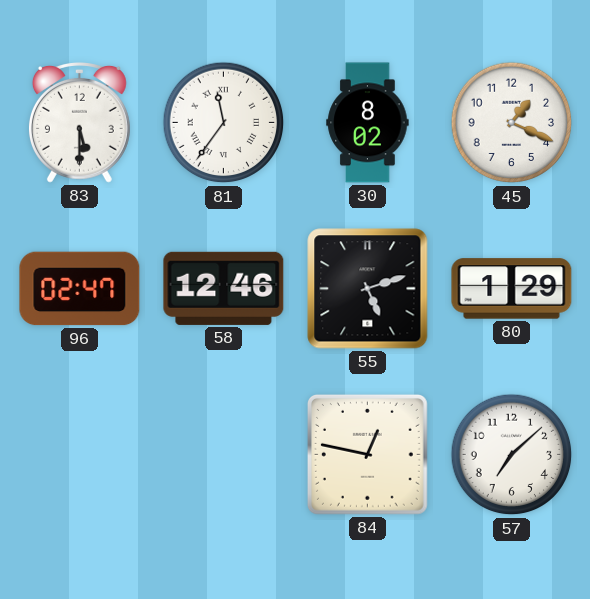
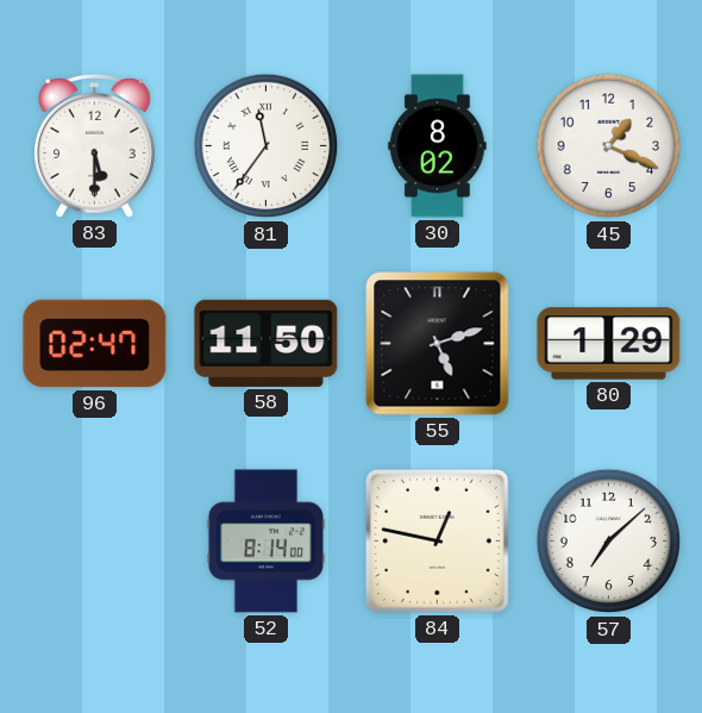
58: 12:46 -> 11:50 (267, 343)
52: none -> 8:14 (267, 542)
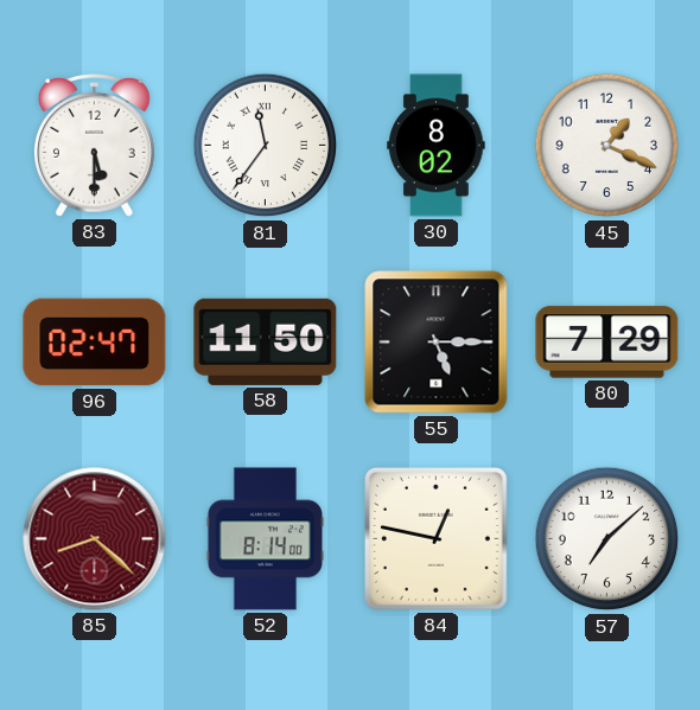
55: 5:12 -> 5:15 (437, 343)
80: 1:29 -> 7:29 (607, 343)
85: none -> 8:22 (95, 539)
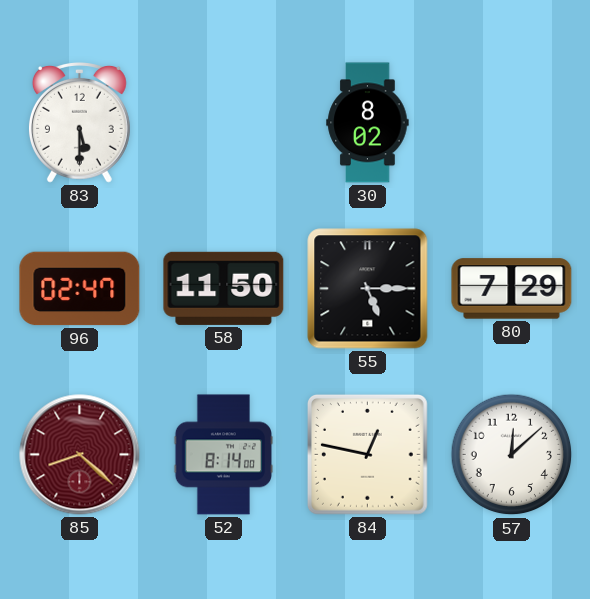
81: 11:36 -> none (266, 146)
45: 1:19 -> none (607, 146)
57: 7:08 -> 12:08 (512, 455)
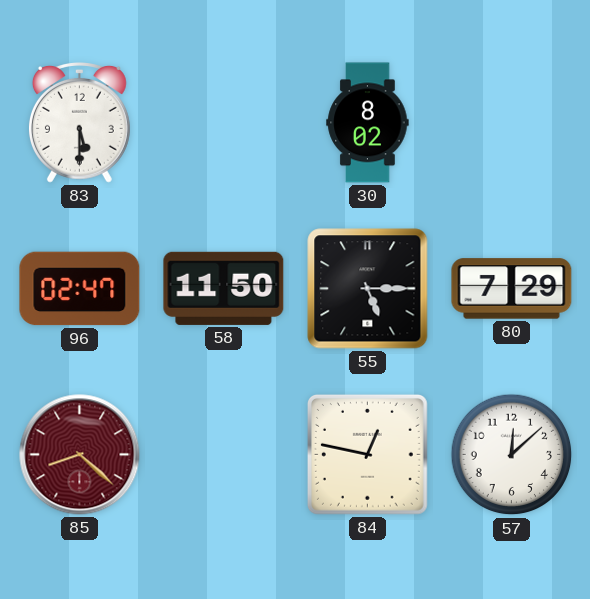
52: 8:14 -> none (224, 455)
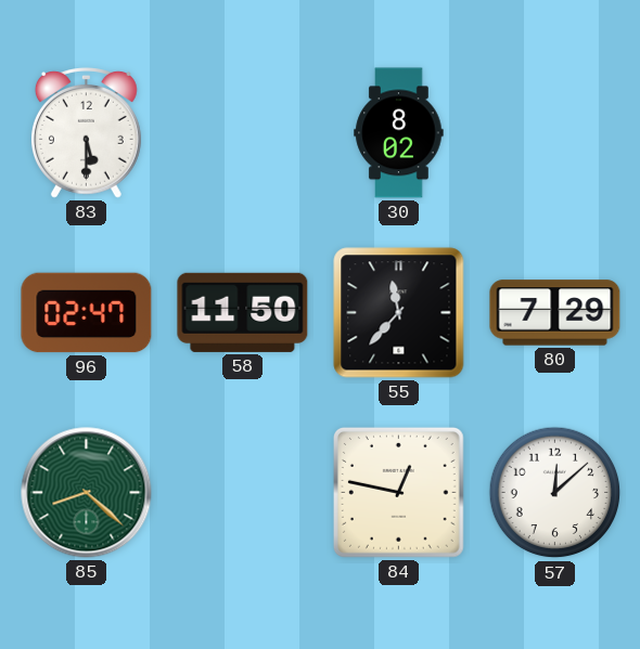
55: 5:15 -> 11:37 (399, 313)
85 dial: burgundy -> green (87, 493)
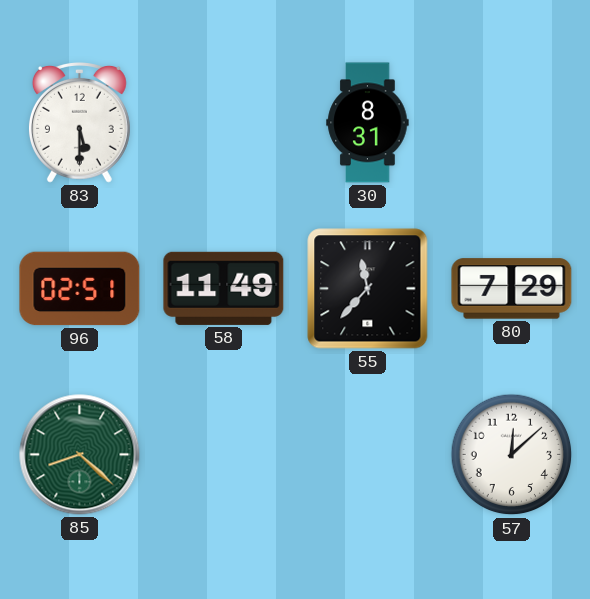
30: 8:02 -> 8:31 (368, 123)
96: 02:47 -> 02:51 (80, 289)
58: 11:50 -> 11:49 (224, 288)
84: 12:47 -> none (398, 492)
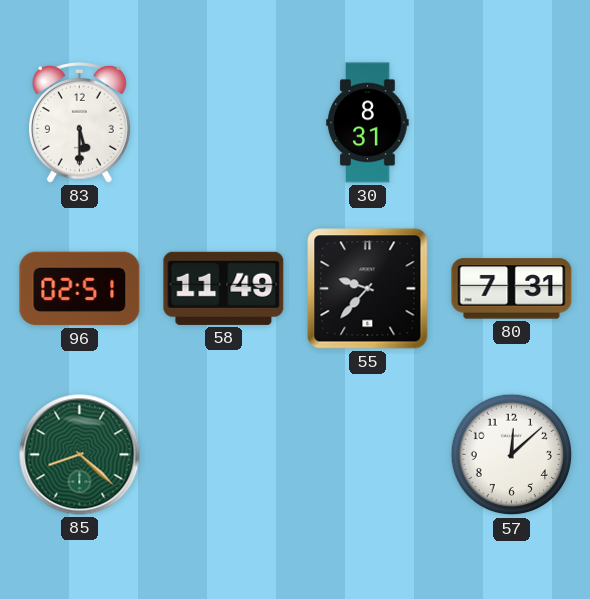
55: 11:37 -> 9:37 (368, 289)
80: 7:29 -> 7:31 (512, 289)
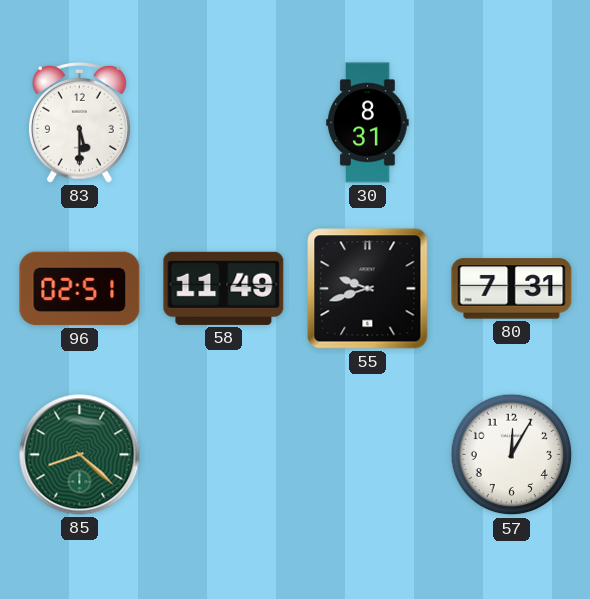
55: 9:37 -> 9:42 (368, 289)
57: 12:08 -> 12:05 (512, 455)
